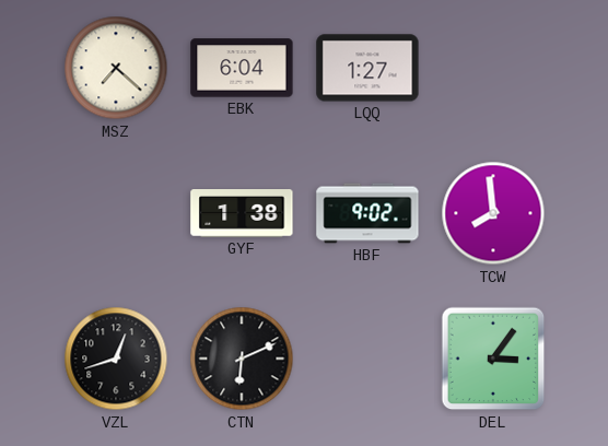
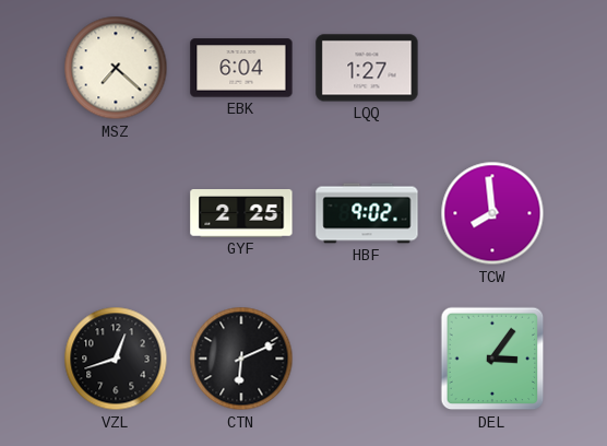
GYF: 1:38 -> 2:25 (241, 214)
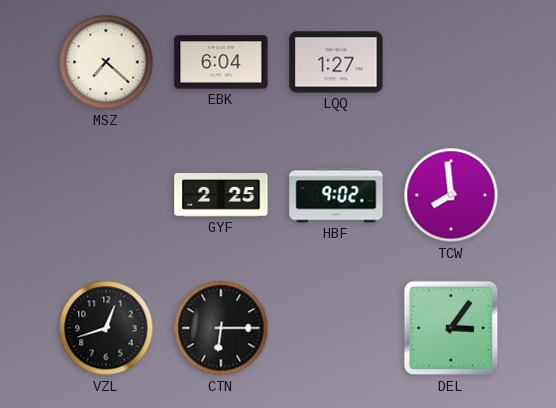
CTN: 6:11 -> 6:15 (221, 328)
